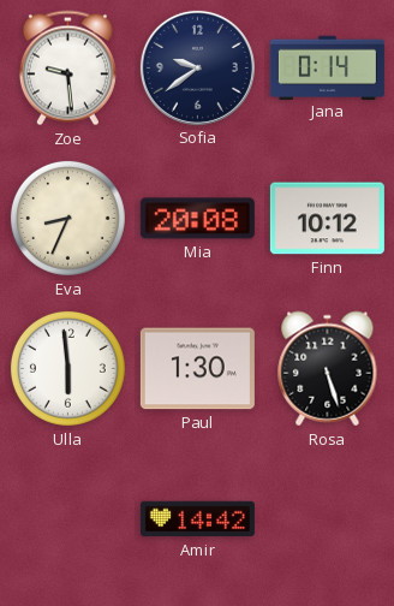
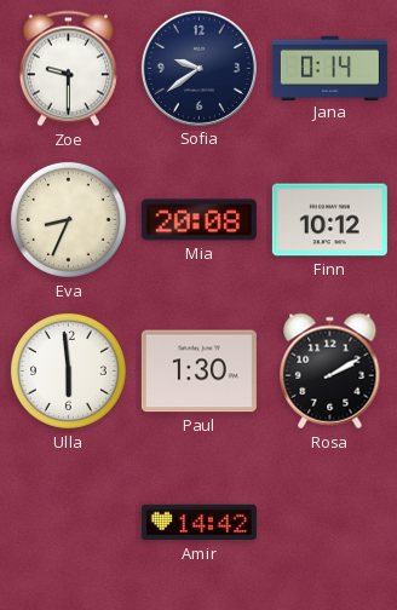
Zoe: 9:29 -> 9:30 (68, 69)
Rosa: 5:27 -> 2:10 (330, 372)
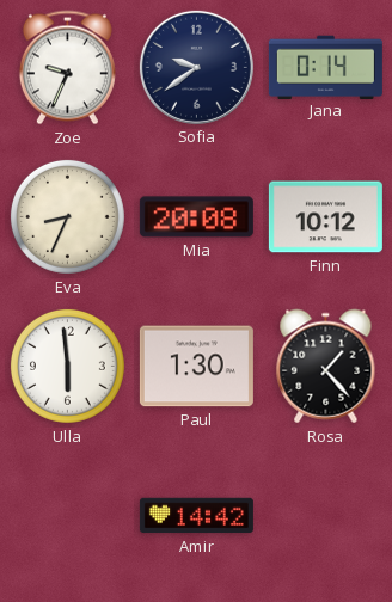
Zoe: 9:30 -> 9:34 (67, 68)
Rosa: 2:10 -> 1:23 (326, 367)
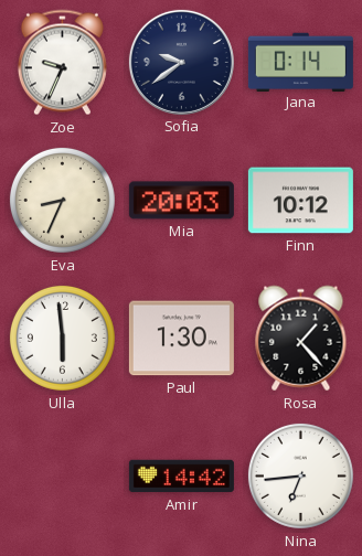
Mia: 20:08 -> 20:03 (181, 201)
Nina: none -> 6:44 (300, 475)
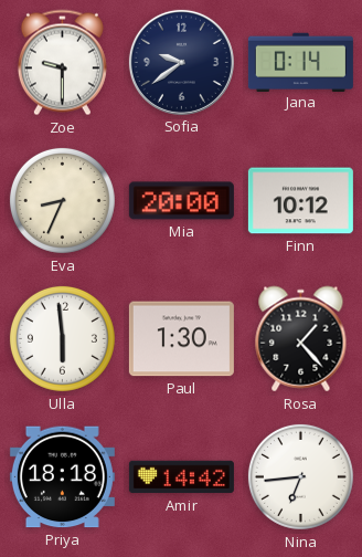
Zoe: 9:34 -> 9:30 (62, 63)
Mia: 20:03 -> 20:00 (181, 201)
Priya: none -> 18:18 (62, 477)
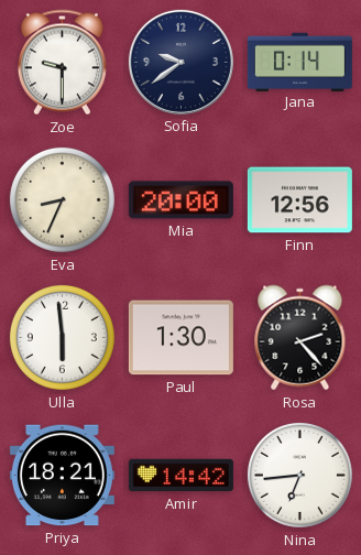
Finn: 10:12 -> 12:56 (299, 200)
Rosa: 1:23 -> 2:23 (300, 338)
Priya: 18:18 -> 18:21 (62, 476)
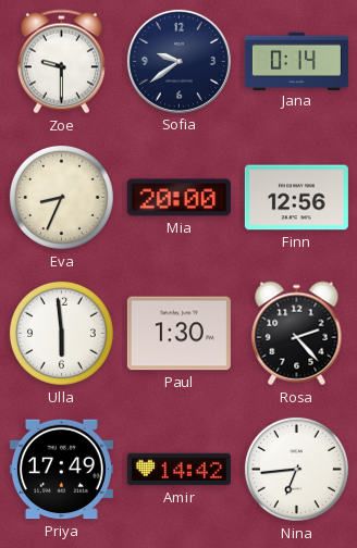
Priya: 18:21 -> 17:49 (61, 470)
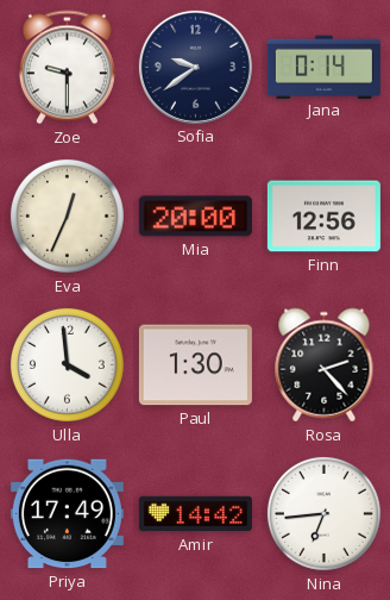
Eva: 8:34 -> 12:34 (67, 215)
Ulla: 5:59 -> 3:59 (67, 364)
